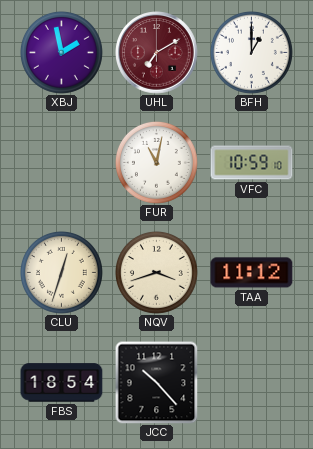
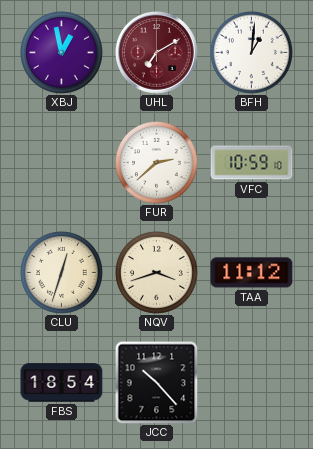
XBJ: 1:58 -> 12:58 (61, 52)
BFH: 1:00 -> 1:01 (251, 52)
FUR: 11:02 -> 2:38 (156, 162)
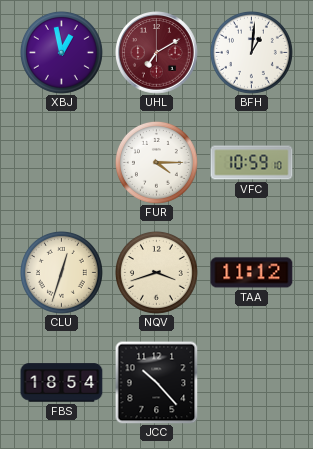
FUR: 2:38 -> 4:15 (156, 162)
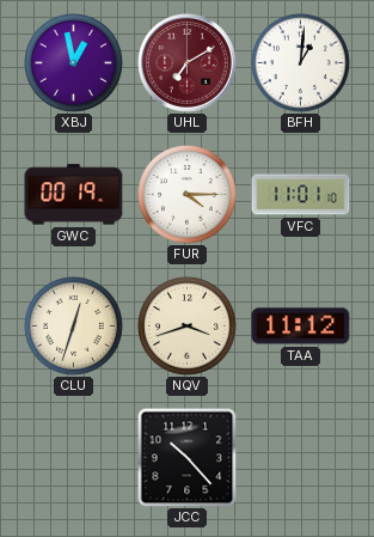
GWC: none -> 00:19 (74, 195)
VFC: 10:59 -> 11:01 (301, 195)
FBS: 18:54 -> none (62, 383)
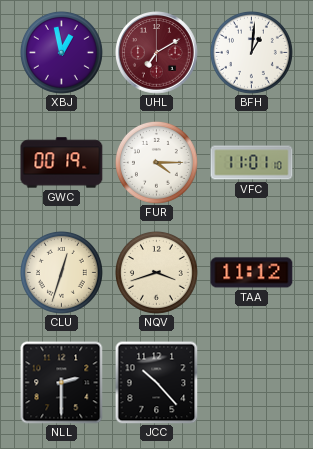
NLL: none -> 2:30 (62, 383)
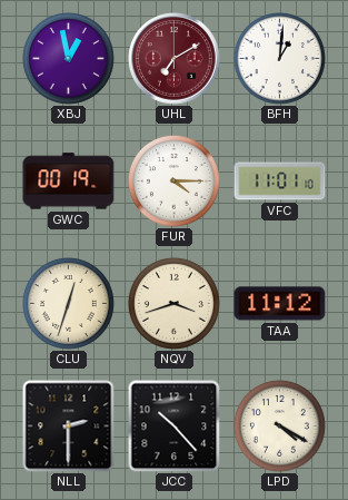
LPD: none -> 4:20 (279, 425)
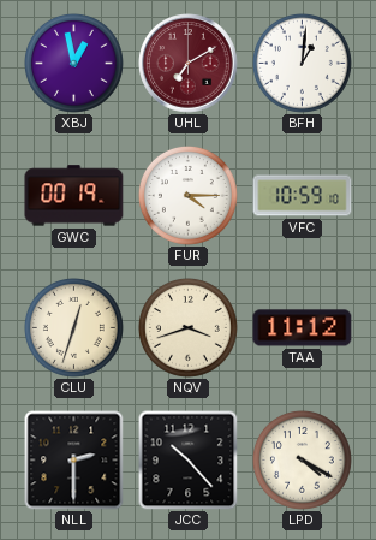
VFC: 11:01 -> 10:59 (303, 196)
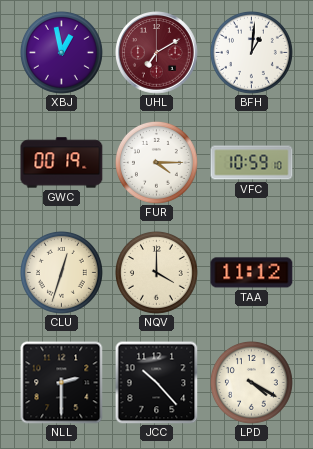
NQV: 3:42 -> 4:00 (156, 272)
